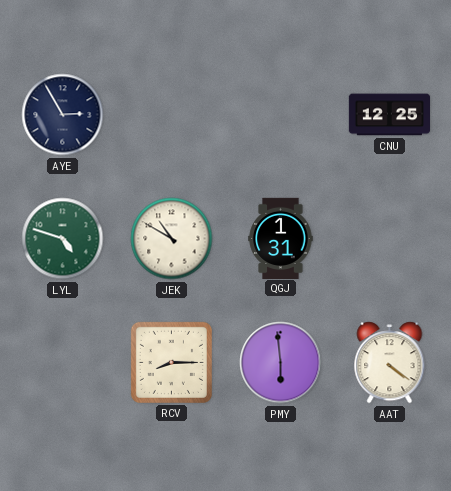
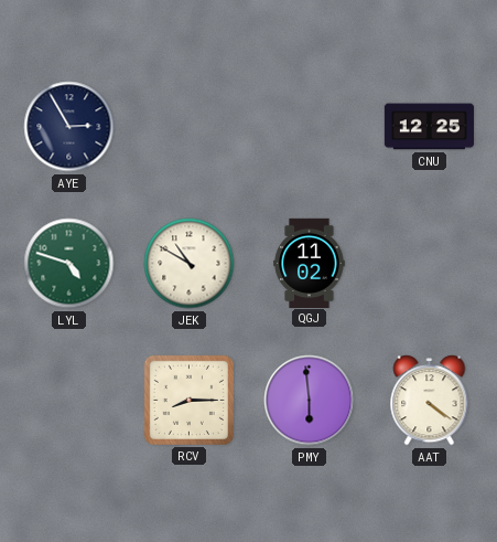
QGJ: 1:31 -> 11:02 (310, 263)
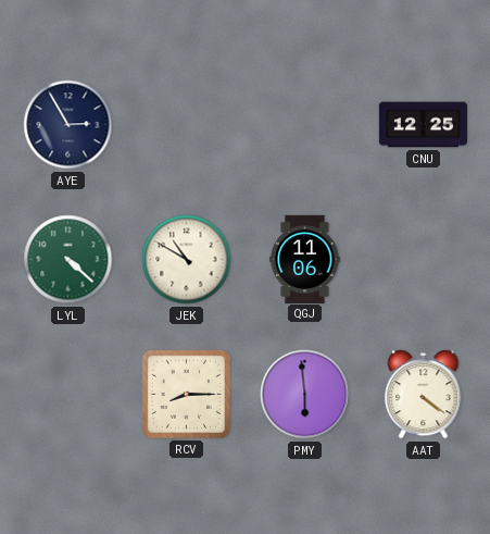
LYL: 4:48 -> 4:22 (68, 260)
QGJ: 11:02 -> 11:06 (305, 259)
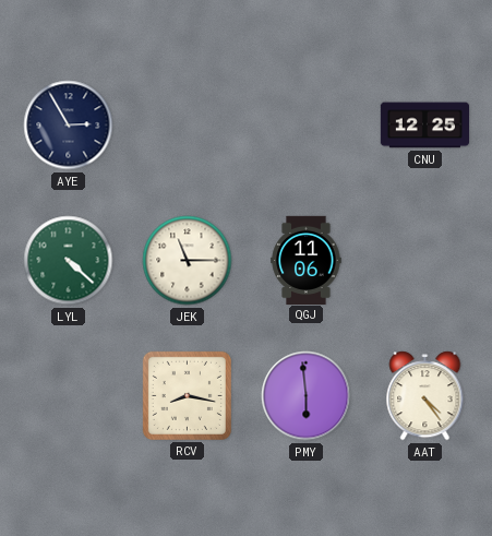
JEK: 10:50 -> 11:15 (188, 261)
RCV: 8:15 -> 8:17 (187, 395)
AAT: 4:21 -> 4:24 (425, 396)
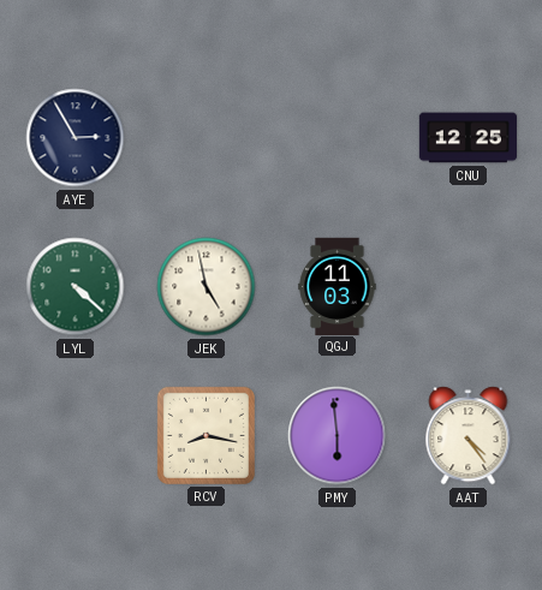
JEK: 11:15 -> 4:58 (207, 287)
QGJ: 11:06 -> 11:03 (338, 286)
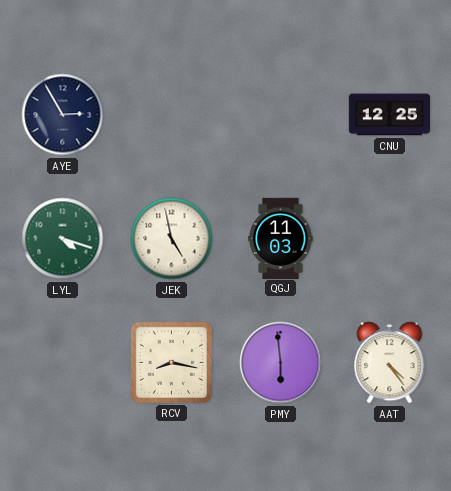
LYL: 4:22 -> 4:18 (63, 239)
